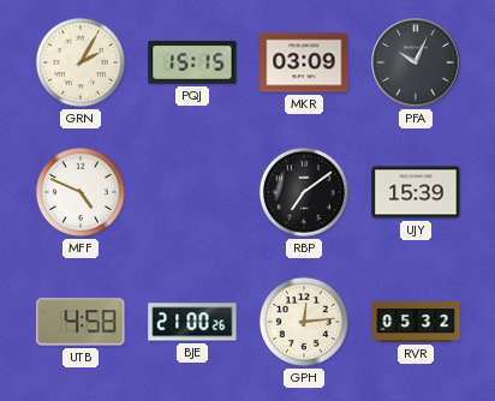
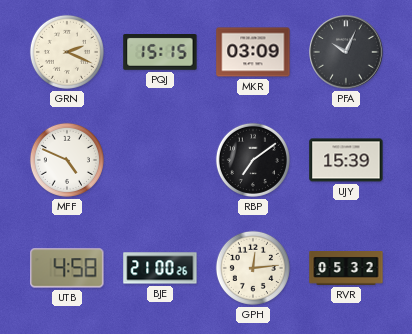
GRN: 2:05 -> 2:19 (67, 52)
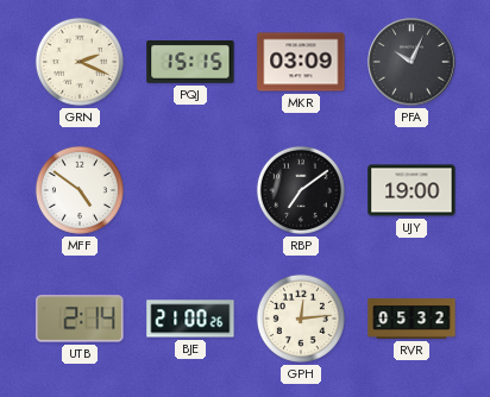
MFF: 4:49 -> 4:51 (80, 190)
UJY: 15:39 -> 19:00 (412, 190)
UTB: 4:58 -> 2:14 (80, 319)
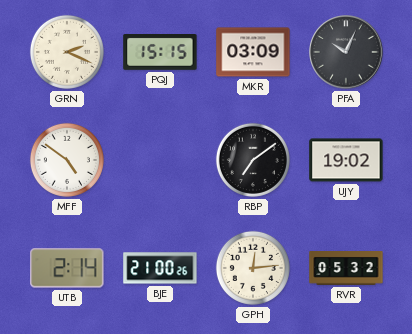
UJY: 19:00 -> 19:02 (346, 160)
